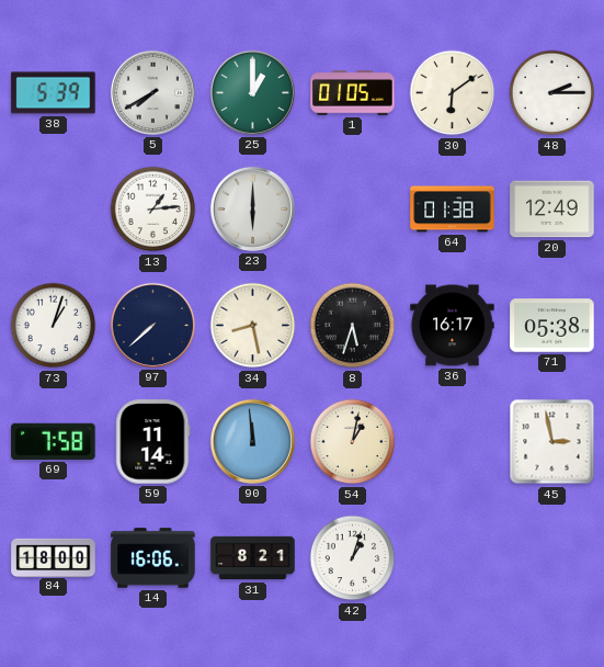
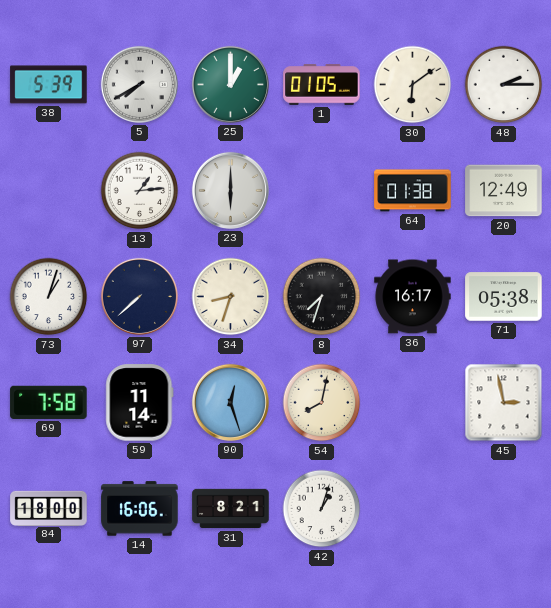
34: 8:28 -> 8:33 (231, 297)
8: 5:33 -> 7:33 (322, 297)
90: 11:59 -> 12:27 (230, 402)
54: 1:02 -> 8:02 (322, 403)
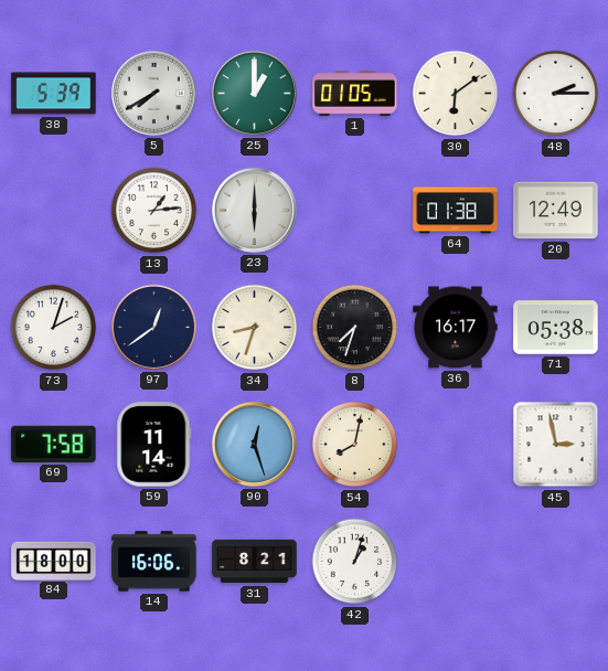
73: 1:03 -> 2:03 (54, 328)
97: 7:38 -> 12:39 (153, 327)
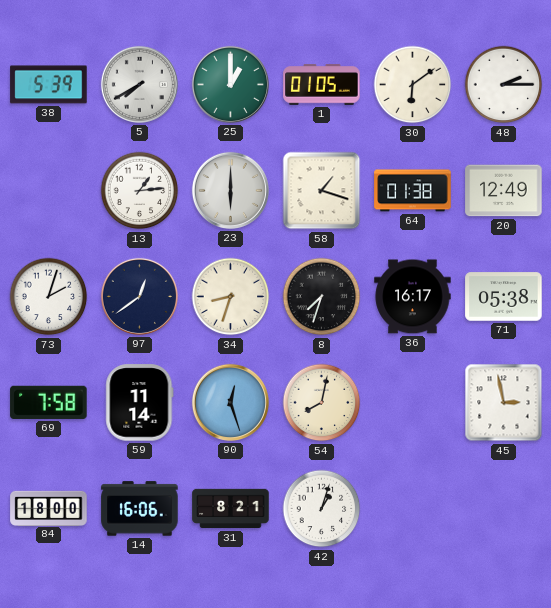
58: none -> 1:18 (322, 191)
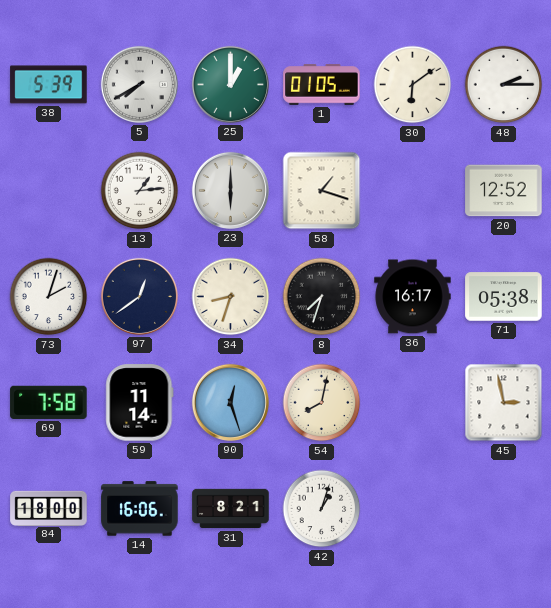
64: 01:38 -> none (413, 191)
20: 12:49 -> 12:52 (504, 191)
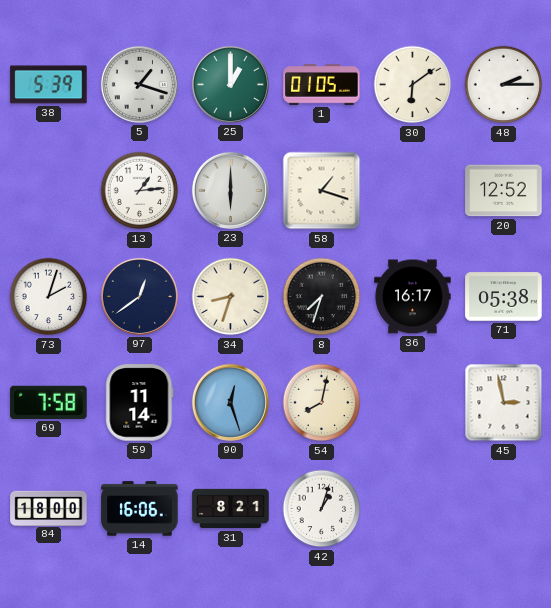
5: 7:40 -> 1:18 (139, 84)
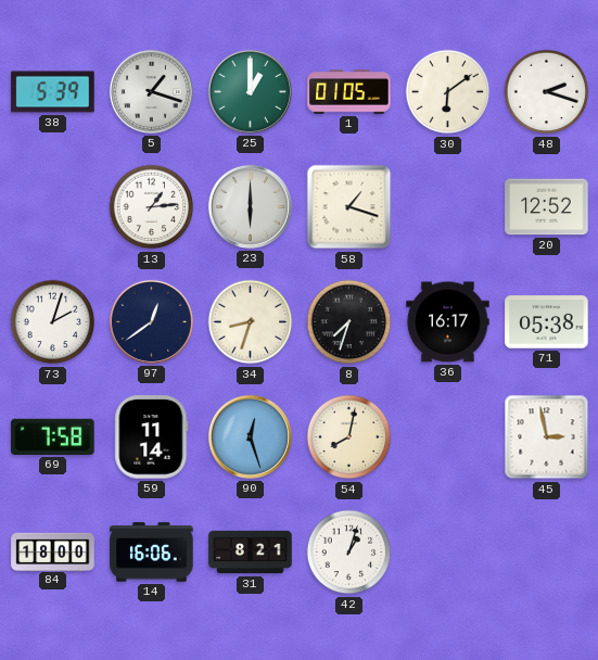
48: 2:15 -> 2:18 (547, 92)
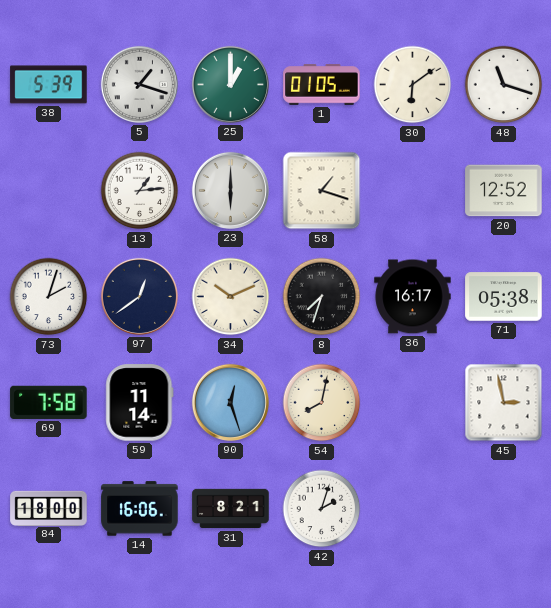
48: 2:18 -> 11:18 (504, 85)
34: 8:33 -> 10:11 (231, 297)
42: 1:03 -> 2:03 (322, 509)
